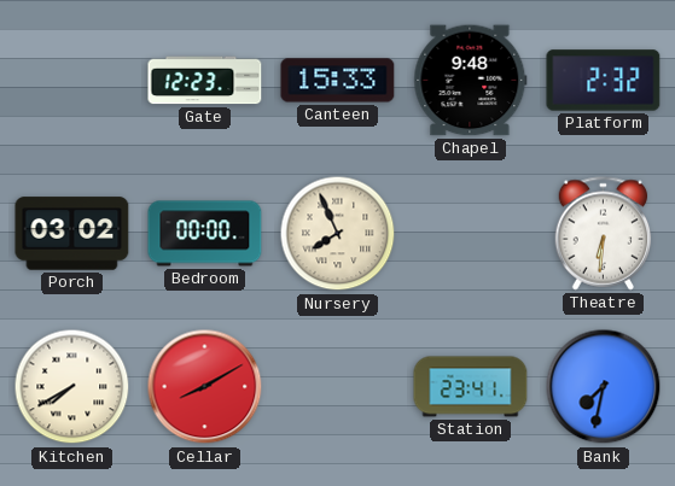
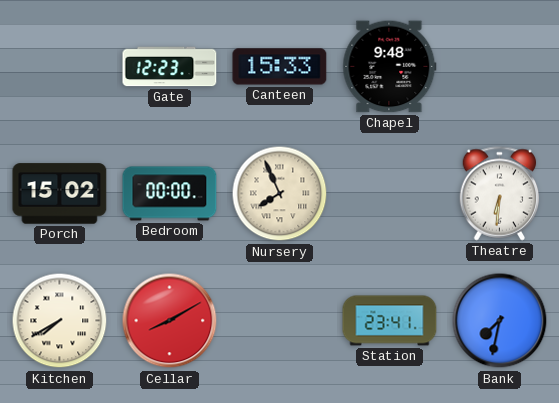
Platform: 2:32 -> none (604, 81)
Porch: 03:02 -> 15:02 (60, 194)
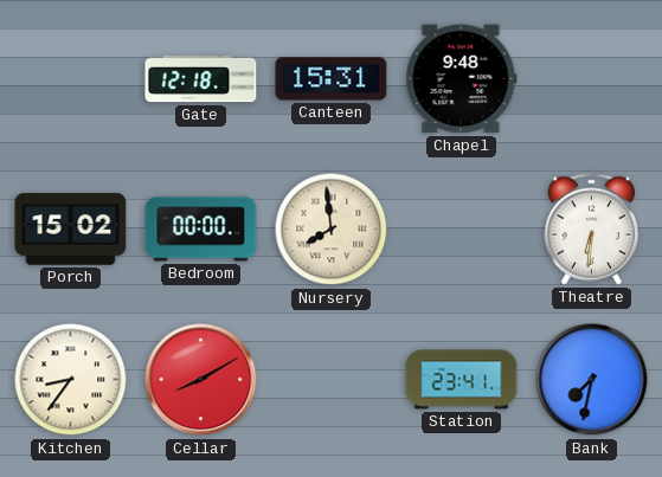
Gate: 12:23 -> 12:18 (201, 79)
Canteen: 15:33 -> 15:31 (332, 79)
Nursery: 7:56 -> 7:59 (332, 230)
Kitchen: 7:40 -> 8:36 (71, 380)
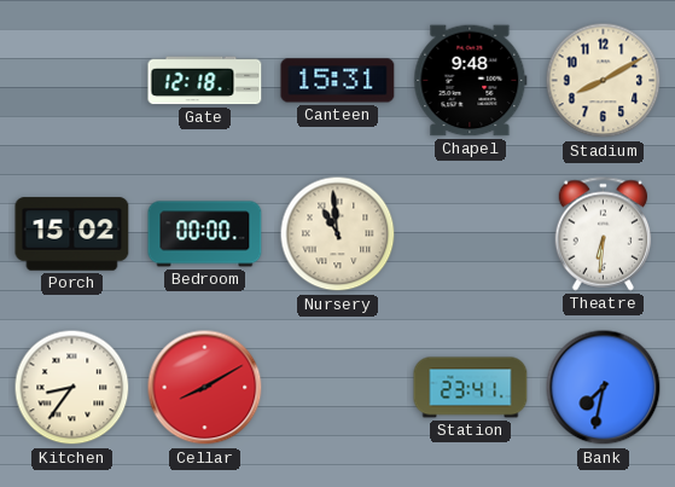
Stadium: none -> 8:10 (604, 81)
Nursery: 7:59 -> 10:59 (338, 234)
